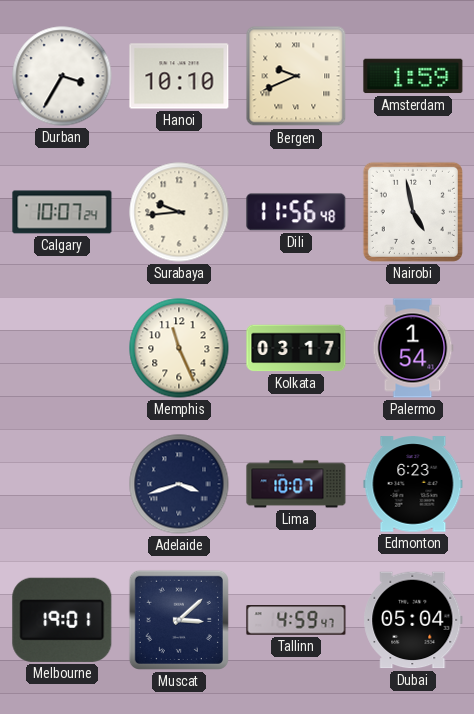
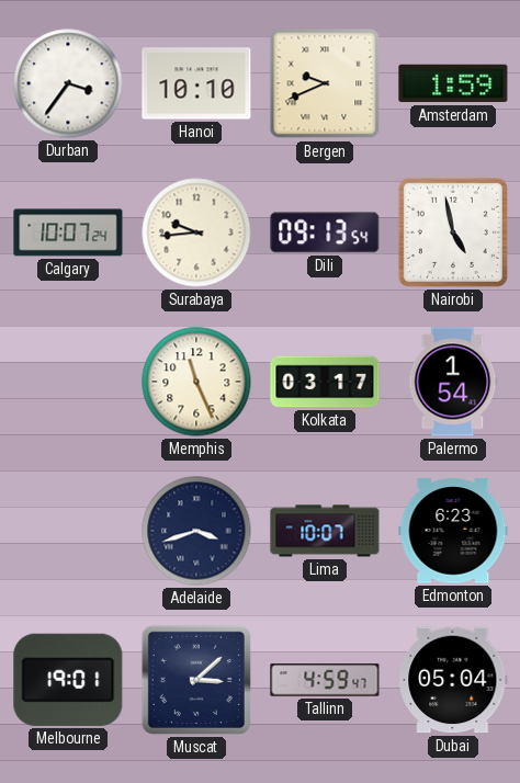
Durban: 3:35 -> 3:36 (68, 83)
Dili: 11:56 -> 09:13 (325, 232)
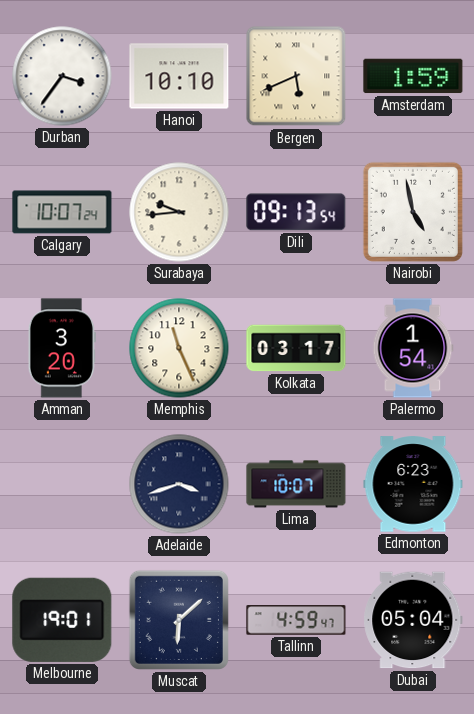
Bergen: 9:41 -> 5:41 (296, 76)
Amman: none -> 3:20 (62, 348)
Muscat: 3:08 -> 6:08 (179, 620)
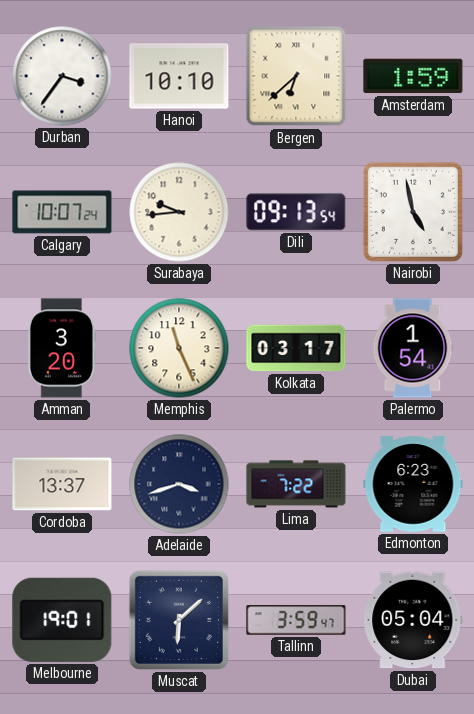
Bergen: 5:41 -> 6:38 (296, 76)
Cordoba: none -> 13:37 (62, 484)
Lima: 10:07 -> 7:22 (296, 484)
Tallinn: 4:59 -> 3:59 (296, 620)
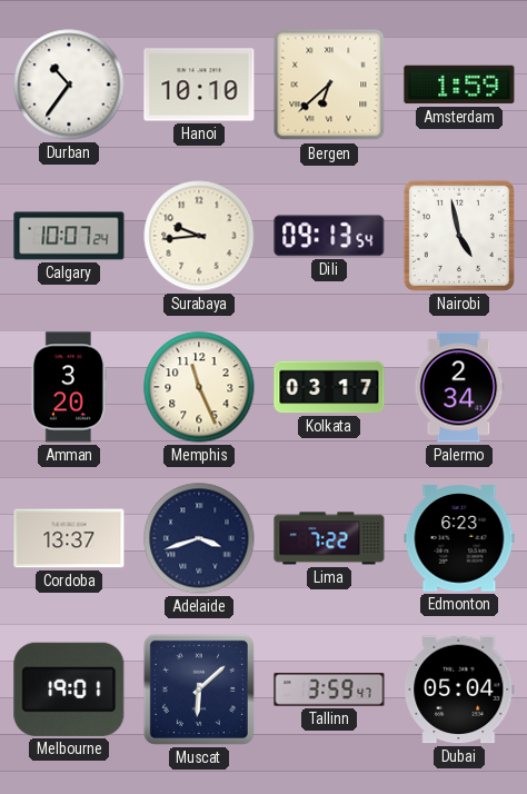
Durban: 3:36 -> 10:36 (69, 85)
Palermo: 1:54 -> 2:34 (459, 387)
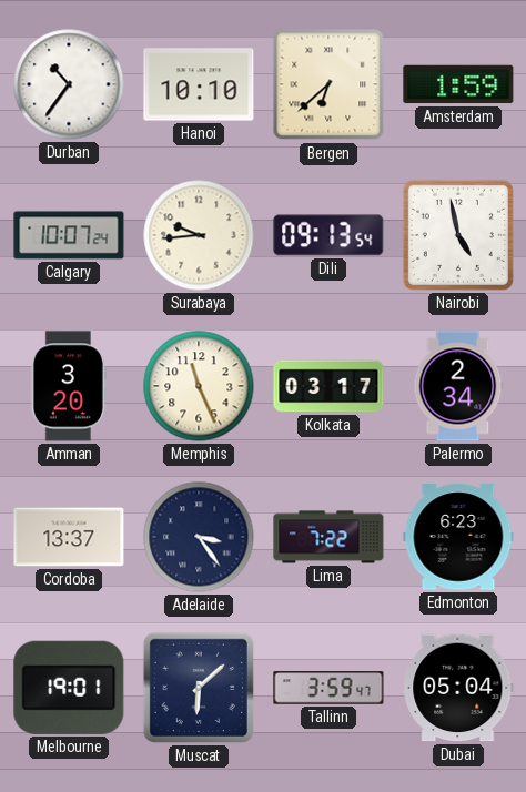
Adelaide: 3:42 -> 3:24 (199, 537)
